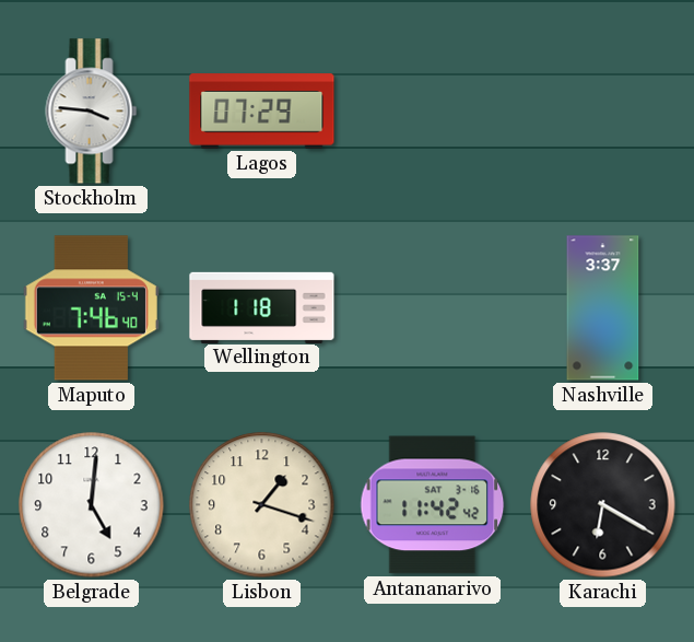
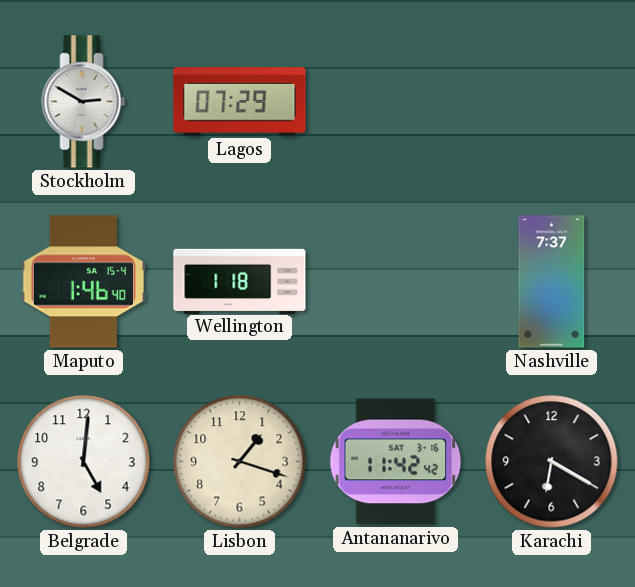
Stockholm: 3:46 -> 2:50 (84, 102)
Maputo: 7:46 -> 1:46 (83, 282)
Nashville: 3:37 -> 7:37 (552, 282)
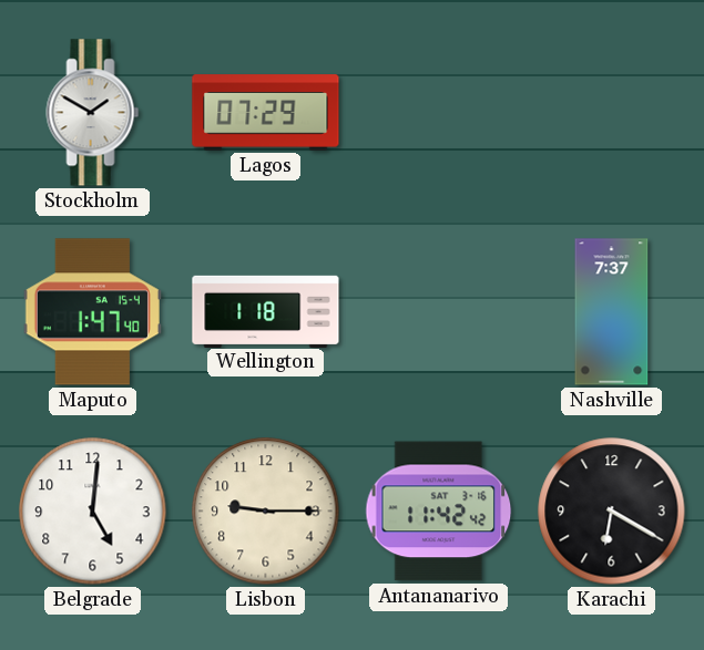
Stockholm: 2:50 -> 1:50 (93, 113)
Maputo: 1:46 -> 1:47 (92, 312)
Lisbon: 1:18 -> 9:15 (266, 512)
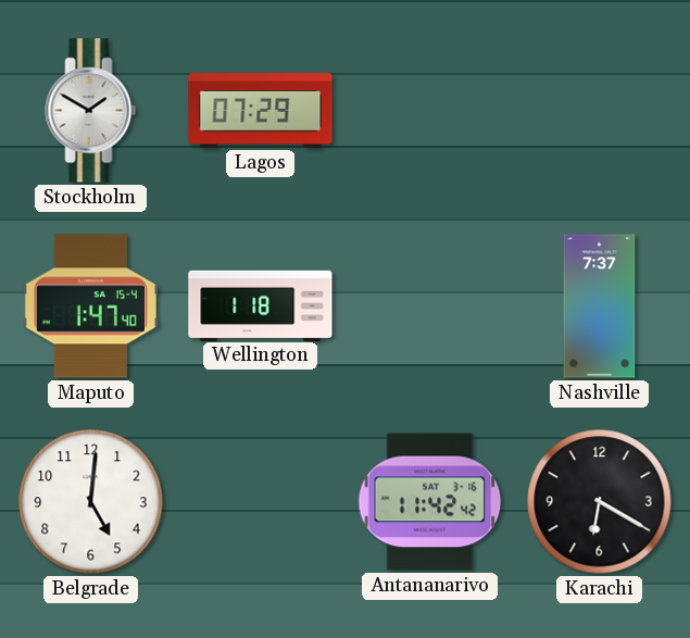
Lisbon: 9:15 -> none (266, 512)
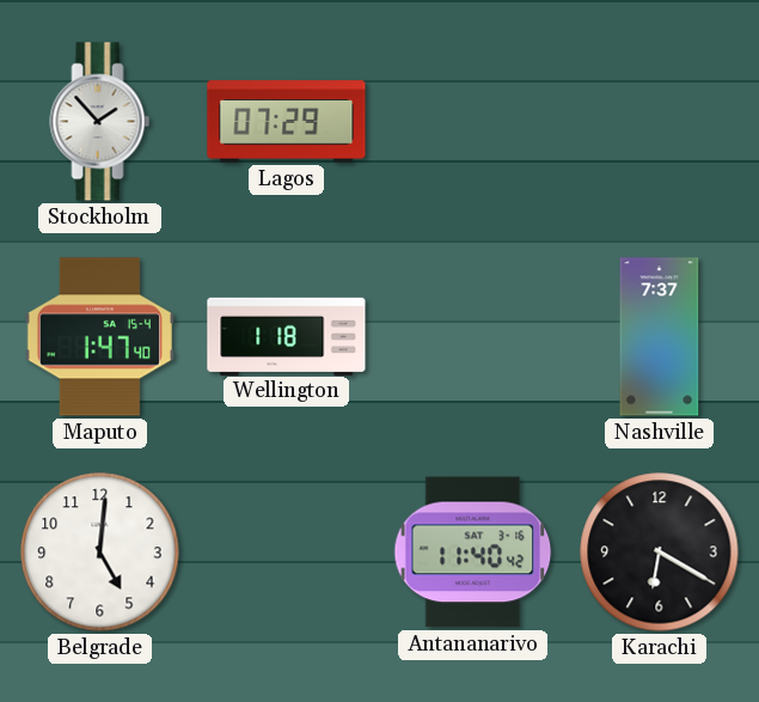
Stockholm: 1:50 -> 1:53 (100, 122)
Antananarivo: 11:42 -> 11:40 (473, 553)
